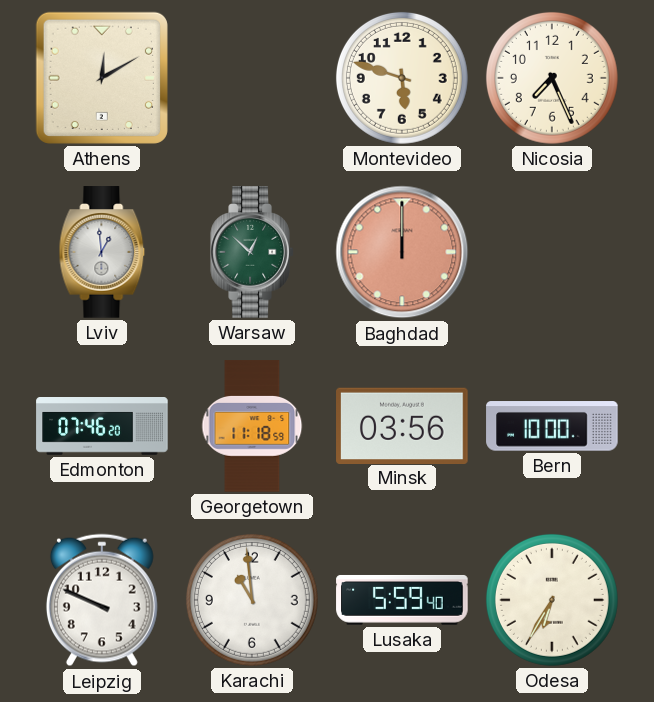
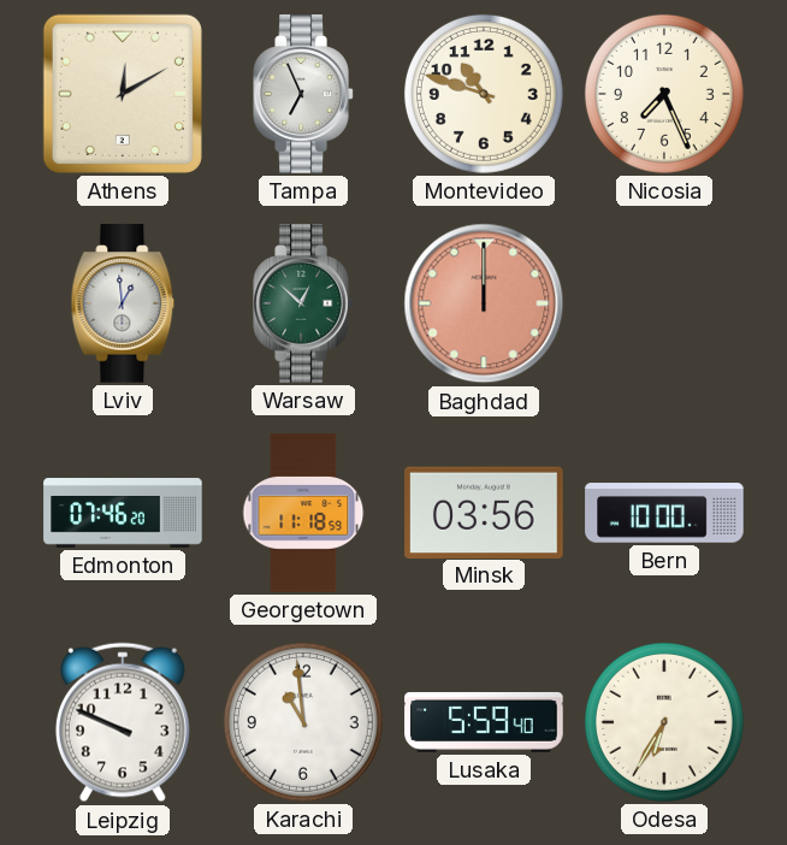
Tampa: none -> 6:56 (303, 94)
Montevideo: 5:48 -> 10:48 (484, 94)
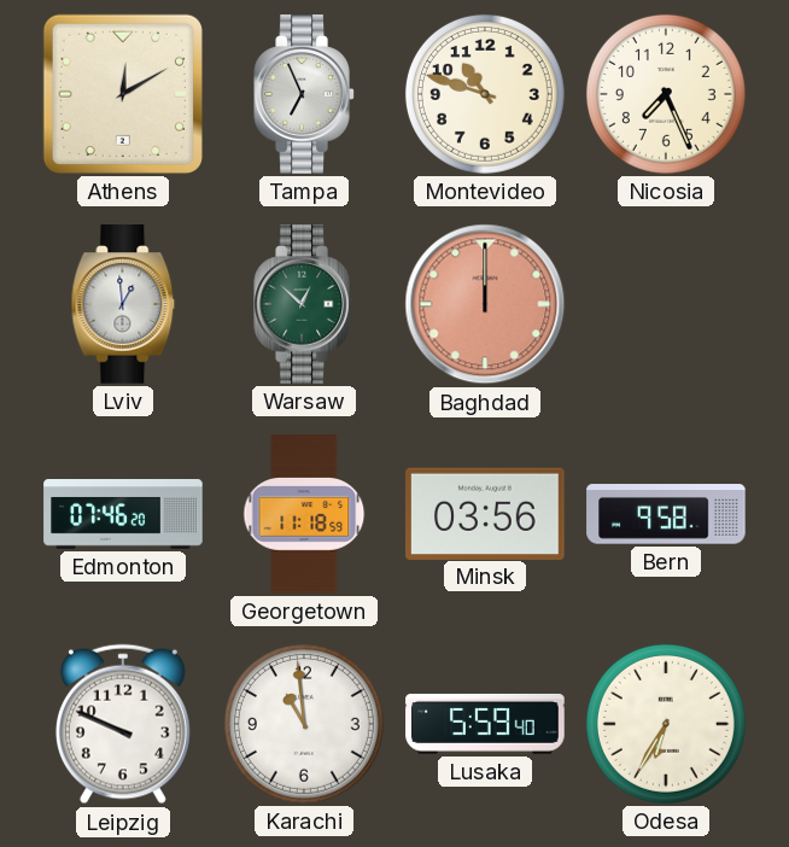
Bern: 10:00 -> 9:58 (666, 514)
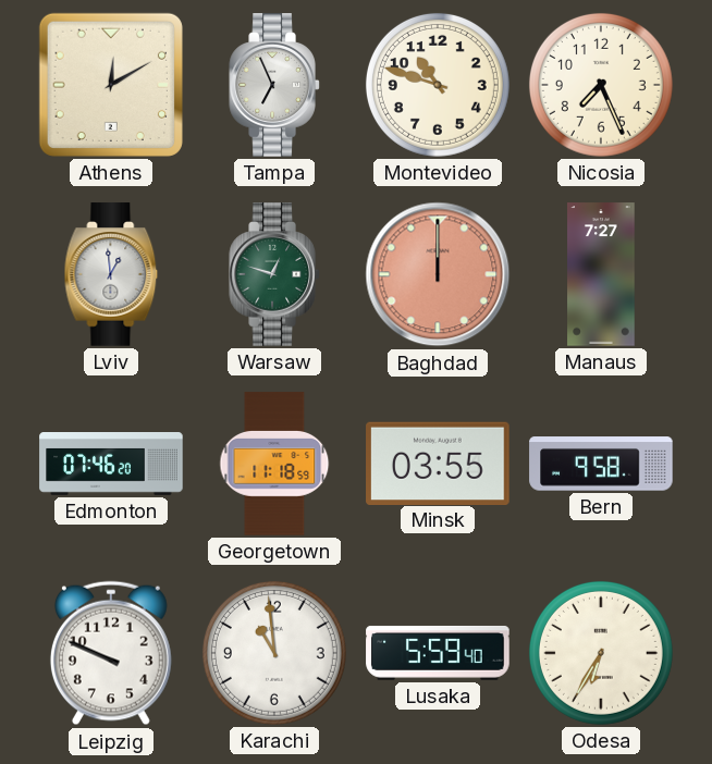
Warsaw: 12:52 -> 12:48 (274, 274)
Manaus: none -> 7:27 (601, 274)
Minsk: 03:56 -> 03:55 (438, 463)
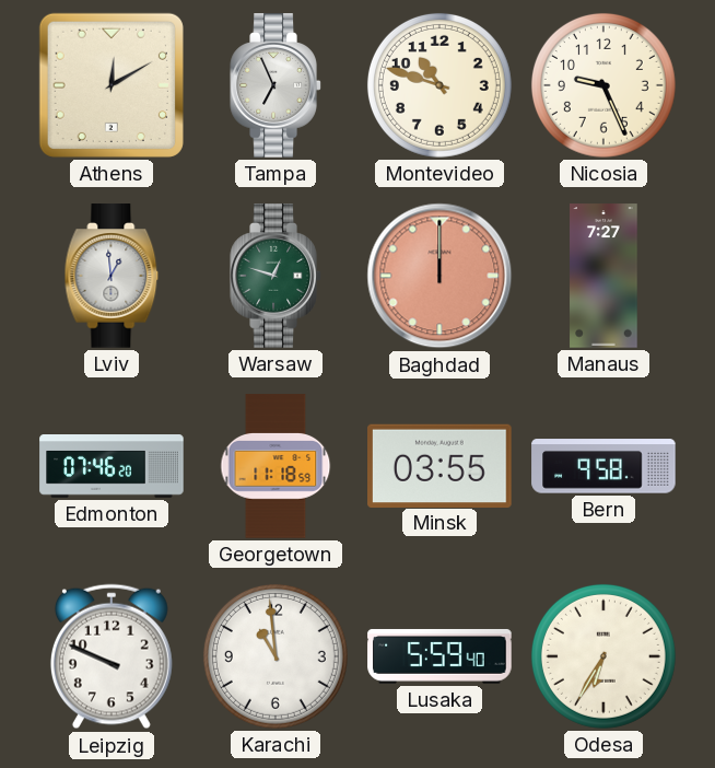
Nicosia: 7:26 -> 9:26 (603, 85)
